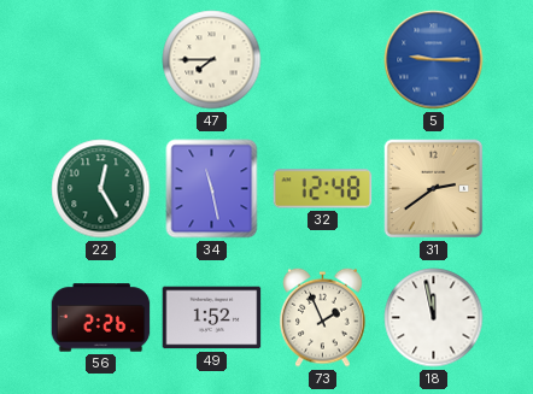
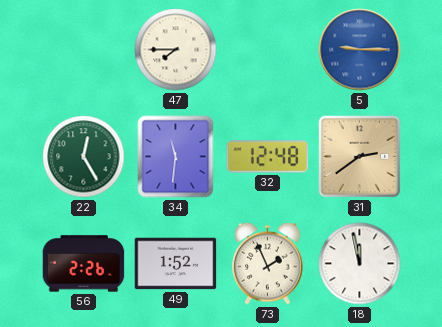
34: 11:28 -> 11:31 (176, 157)
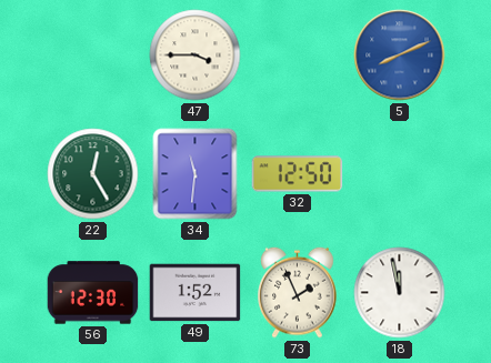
47: 7:45 -> 3:45 (196, 56)
5: 9:15 -> 8:11 (400, 56)
32: 12:48 -> 12:50 (298, 174)
31: 2:39 -> none (360, 157)
56: 2:26 -> 12:30 (93, 293)
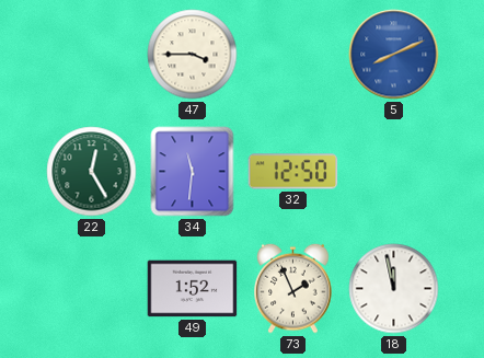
56: 12:30 -> none (93, 293)
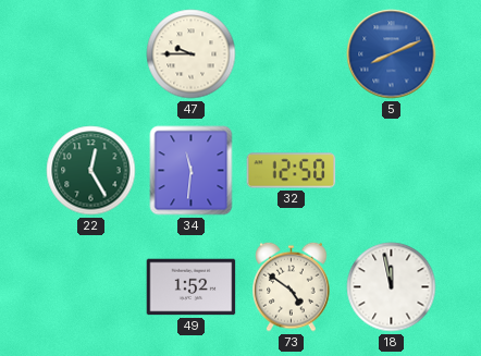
47: 3:45 -> 9:45 (192, 54)
73: 1:56 -> 4:51 (292, 286)
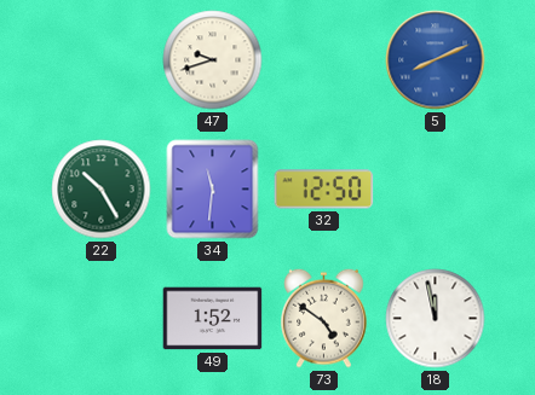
47: 9:45 -> 9:42 (213, 60)
22: 12:25 -> 10:25 (102, 190)
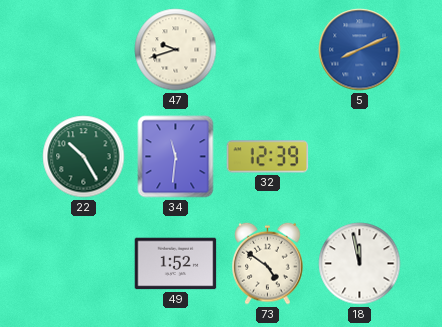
32: 12:50 -> 12:39 (268, 157)
